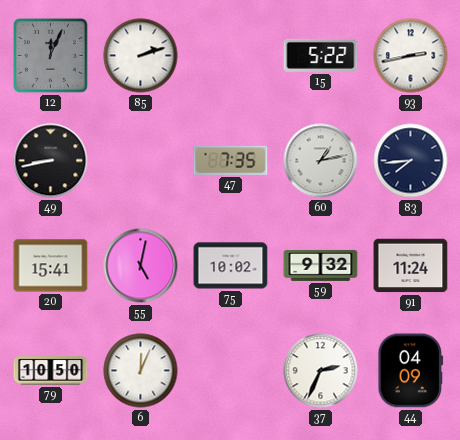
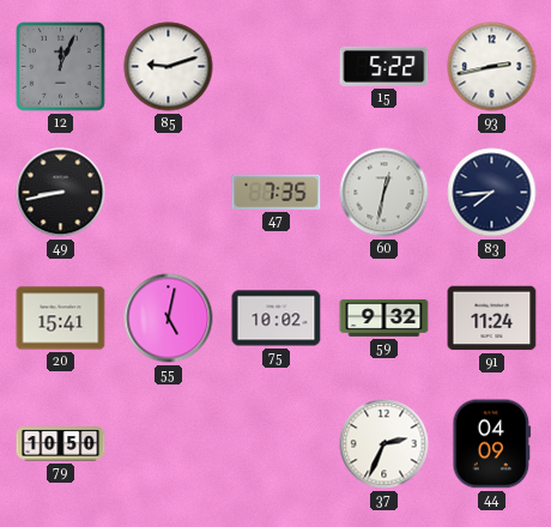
85: 2:12 -> 9:12 (169, 67)
60: 1:13 -> 12:32 (385, 193)
6: 12:04 -> none (141, 371)
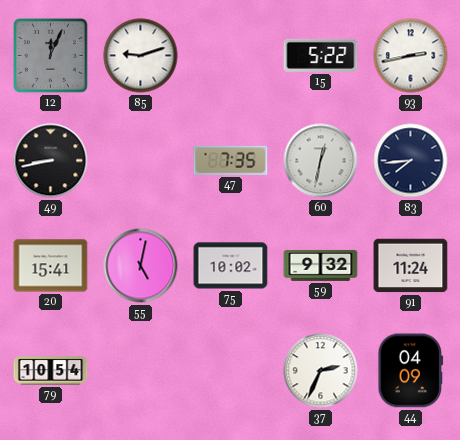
79: 10:50 -> 10:54 (51, 371)
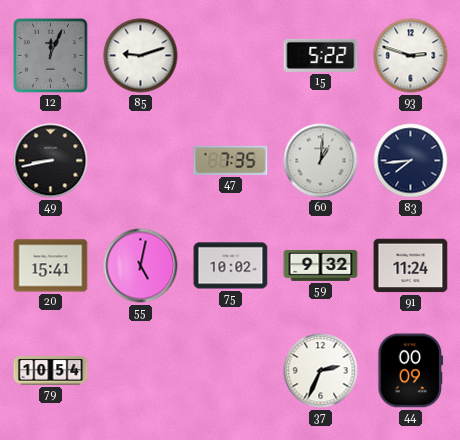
93: 2:43 -> 2:48 (411, 56)
60: 12:32 -> 1:01 (321, 161)
44: 04:09 -> 00:09 (411, 371)
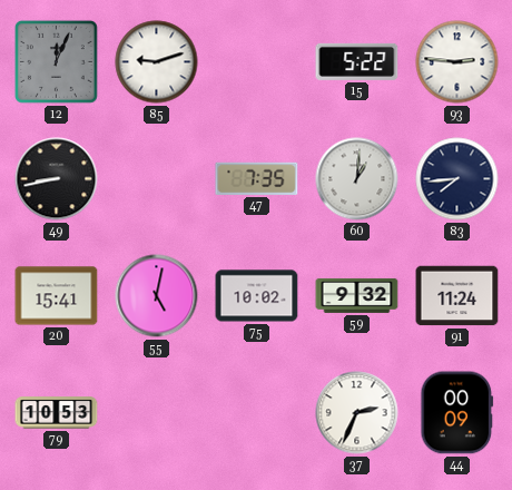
93: 2:48 -> 2:46 (457, 62)
79: 10:54 -> 10:53 (57, 413)
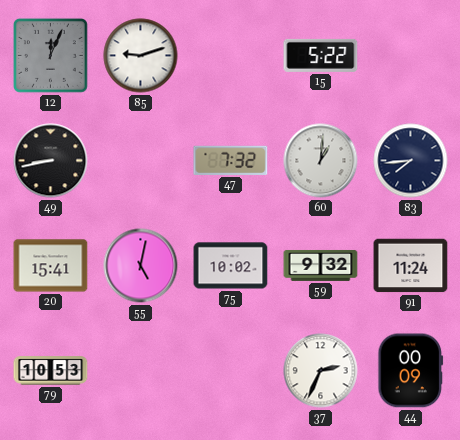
93: 2:46 -> none (457, 62)
47: 7:35 -> 7:32 (231, 160)
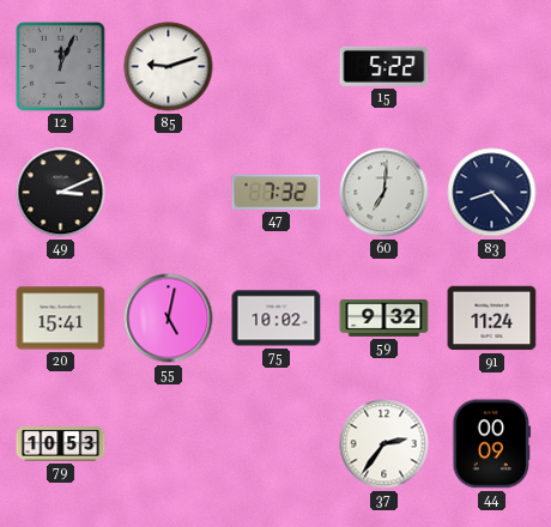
49: 8:43 -> 3:11 (61, 193)
60: 1:01 -> 7:01 (385, 193)
83: 7:44 -> 8:23 (492, 193)
37: 2:34 -> 2:36 (385, 444)
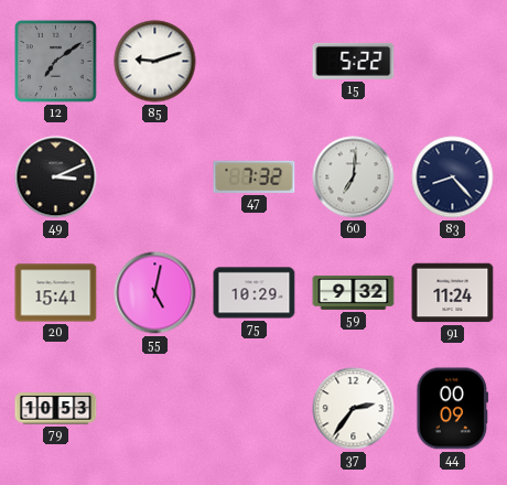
12: 12:04 -> 7:09 (55, 61)
75: 10:02 -> 10:29 (255, 293)
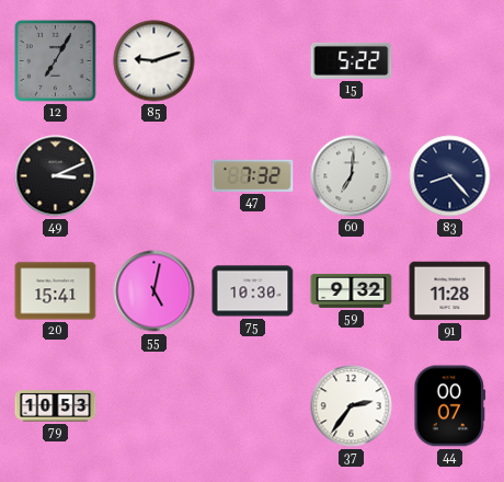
12: 7:09 -> 7:05 (55, 60)
75: 10:29 -> 10:30 (253, 291)
91: 11:24 -> 11:28 (450, 291)
44: 00:09 -> 00:07 (450, 406)
